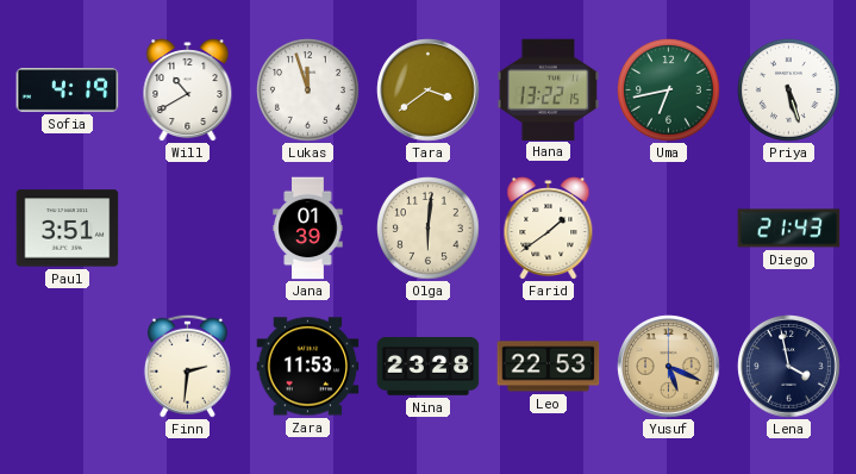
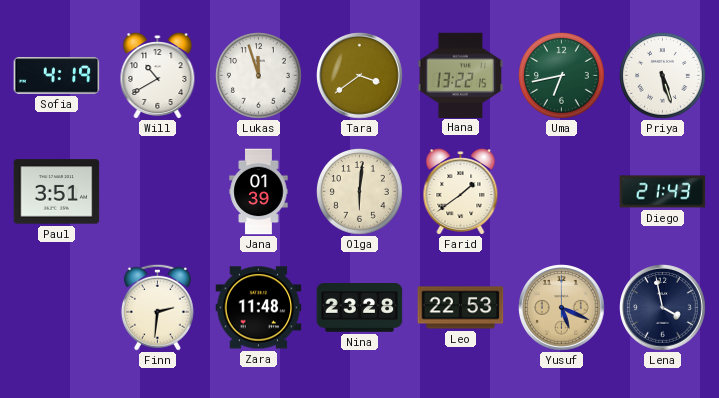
Zara: 11:53 -> 11:48 (259, 308)
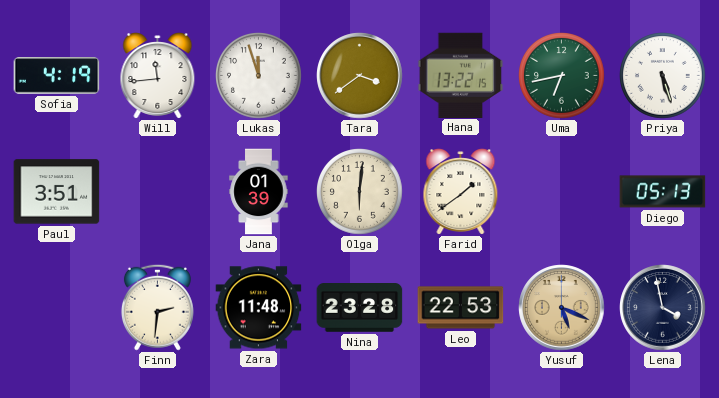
Will: 10:40 -> 11:44 (158, 76)
Diego: 21:43 -> 05:13 (663, 192)
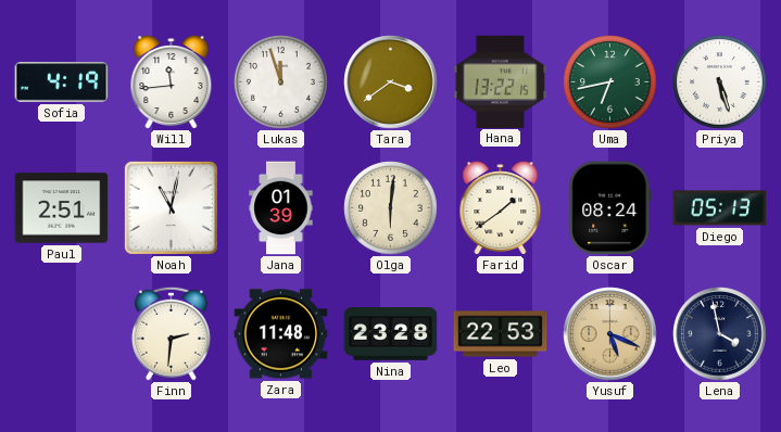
Paul: 3:51 -> 2:51 (62, 208)
Noah: none -> 11:02 (171, 207)
Oscar: none -> 08:24 (610, 208)
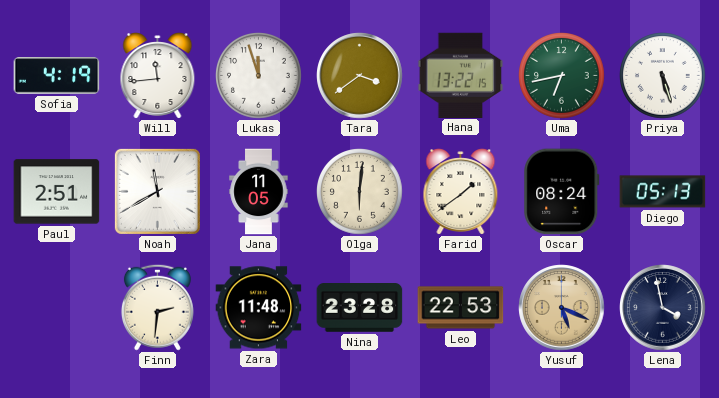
Noah: 11:02 -> 11:40 (157, 191)
Jana: 01:39 -> 11:05 (259, 192)
